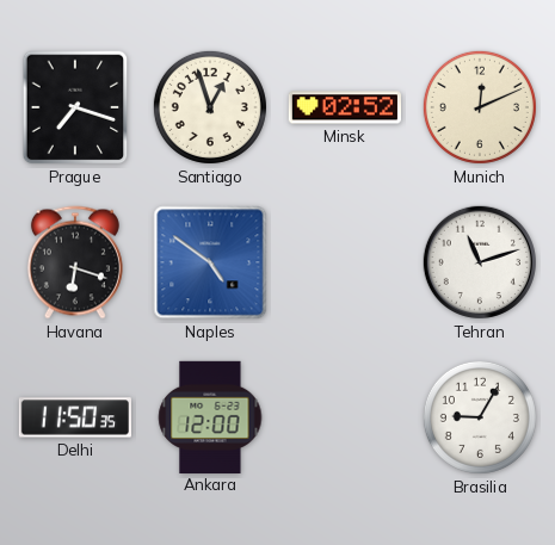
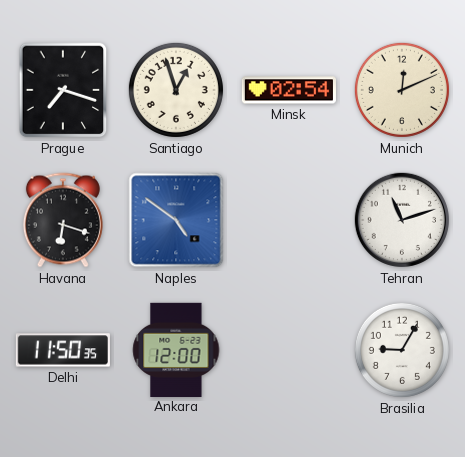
Minsk: 02:52 -> 02:54 (289, 90)
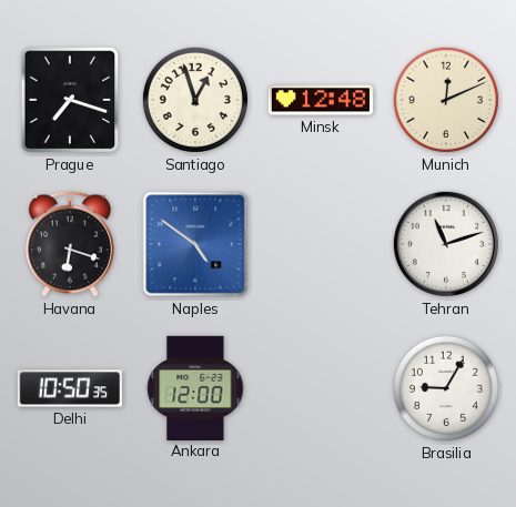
Minsk: 02:54 -> 12:48 (321, 100)
Delhi: 11:50 -> 10:50 (70, 388)
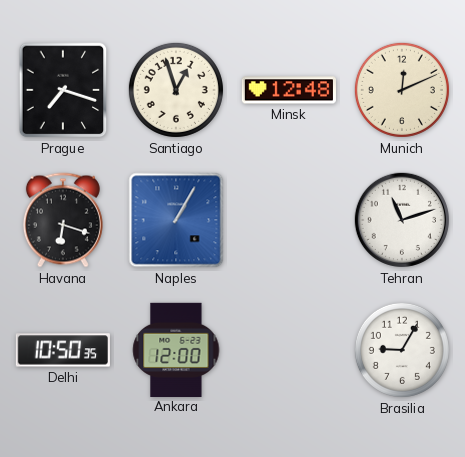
Naples: 4:51 -> 1:05 (176, 220)
